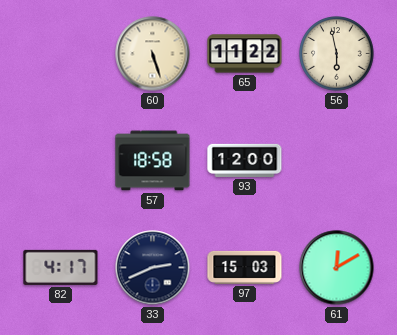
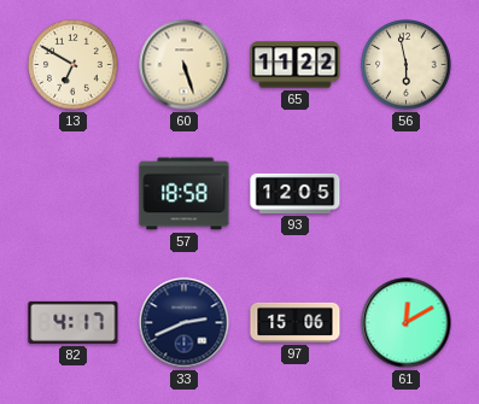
13: none -> 6:50 (74, 65)
93: 12:00 -> 12:05 (296, 193)
97: 15:03 -> 15:06 (296, 322)
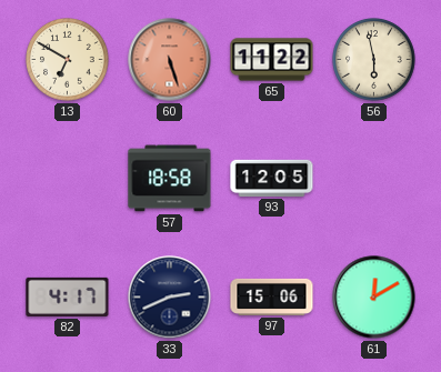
60 dial: cream -> salmon (170, 60)
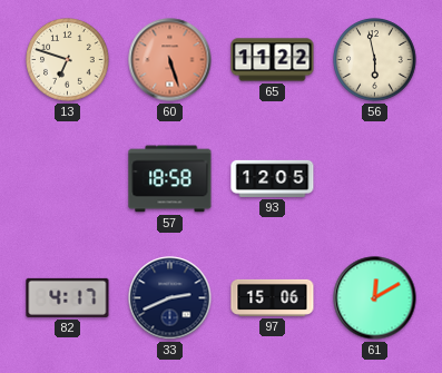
13: 6:50 -> 6:48 (68, 60)
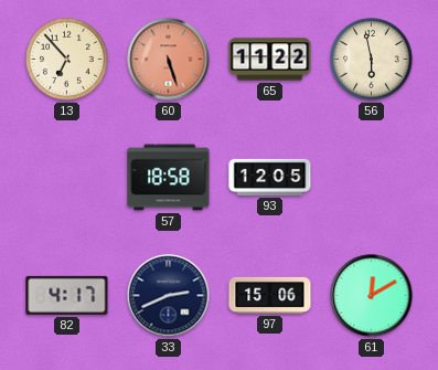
13: 6:48 -> 6:53 (67, 60)
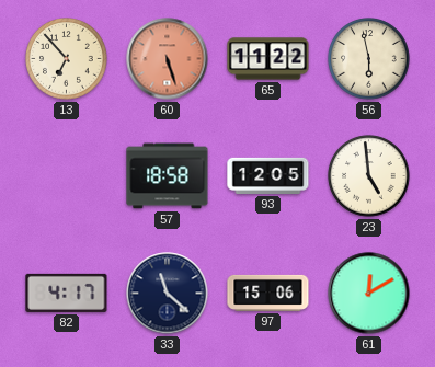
23: none -> 4:59 (369, 176)
33: 2:41 -> 11:22 (168, 294)
